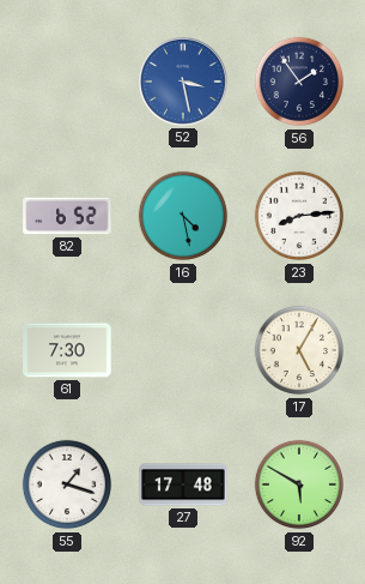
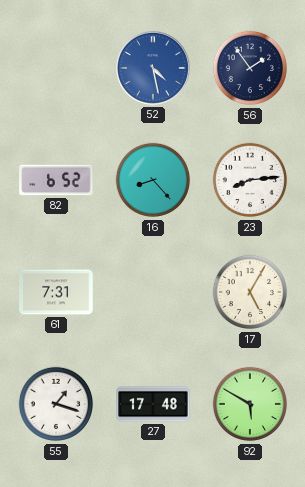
52: 3:28 -> 4:28 (154, 69)
16: 4:28 -> 8:23 (153, 180)
61: 7:30 -> 7:31 (56, 292)
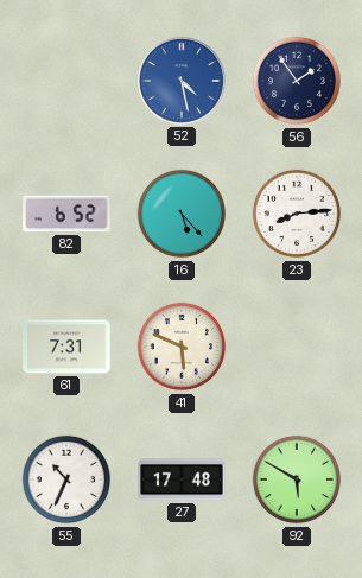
16: 8:23 -> 5:23 (182, 214)
41: none -> 5:49 (182, 347)
17: 5:05 -> none (250, 292)
55: 1:18 -> 10:34 (66, 479)
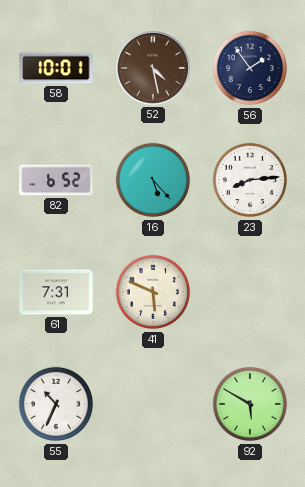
58: none -> 10:01 (56, 68)
52 dial: blue -> brown (154, 69)
27: 17:48 -> none (182, 479)
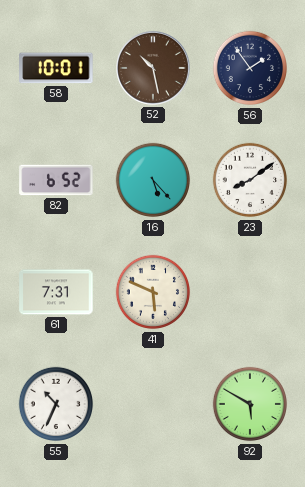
52: 4:28 -> 10:28 (154, 69)
23: 8:14 -> 8:09 (250, 180)
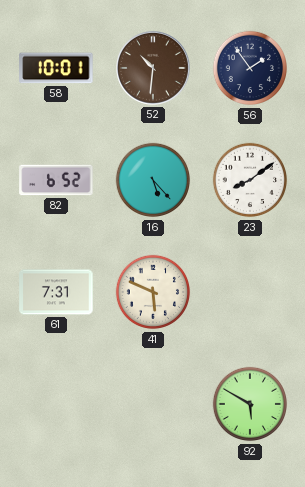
52: 10:28 -> 10:31 (154, 69)
55: 10:34 -> none (56, 404)
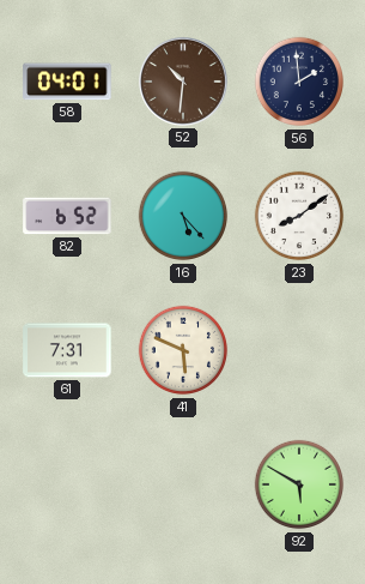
58: 10:01 -> 04:01 (67, 82)
56: 1:54 -> 1:59 (299, 82)
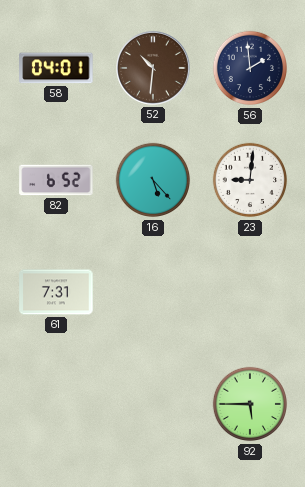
23: 8:09 -> 9:01 (250, 180)
41: 5:49 -> none (183, 350)
92: 5:50 -> 5:45 (250, 404)
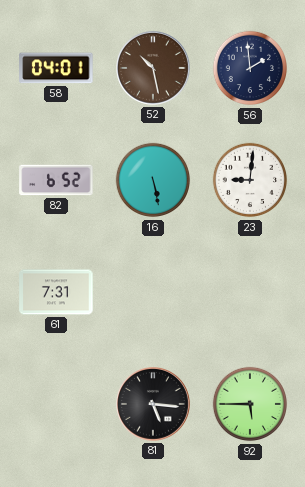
52: 10:31 -> 10:28 (154, 69)
16: 5:23 -> 5:28 (153, 180)
81: none -> 5:16 (154, 405)
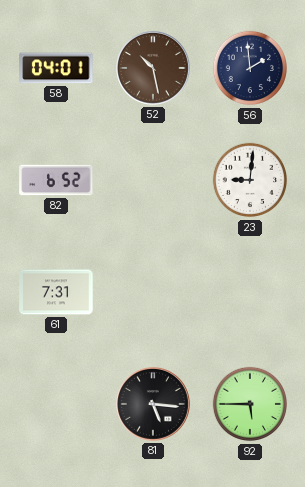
16: 5:28 -> none (153, 180)
